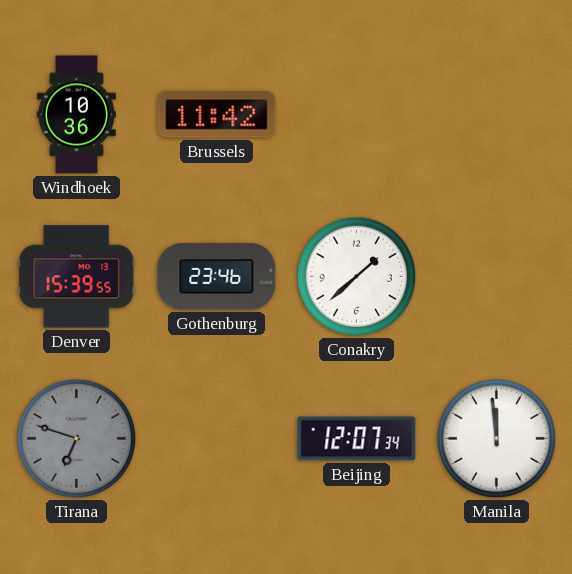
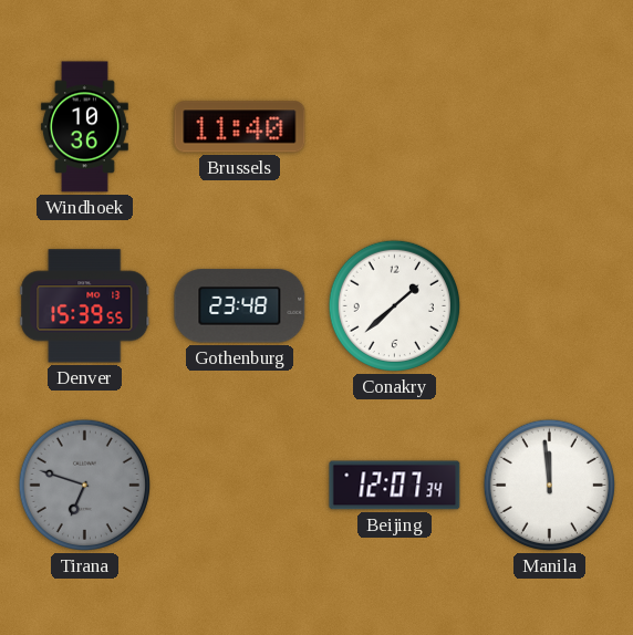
Brussels: 11:42 -> 11:40 (240, 127)
Gothenburg: 23:46 -> 23:48 (240, 306)
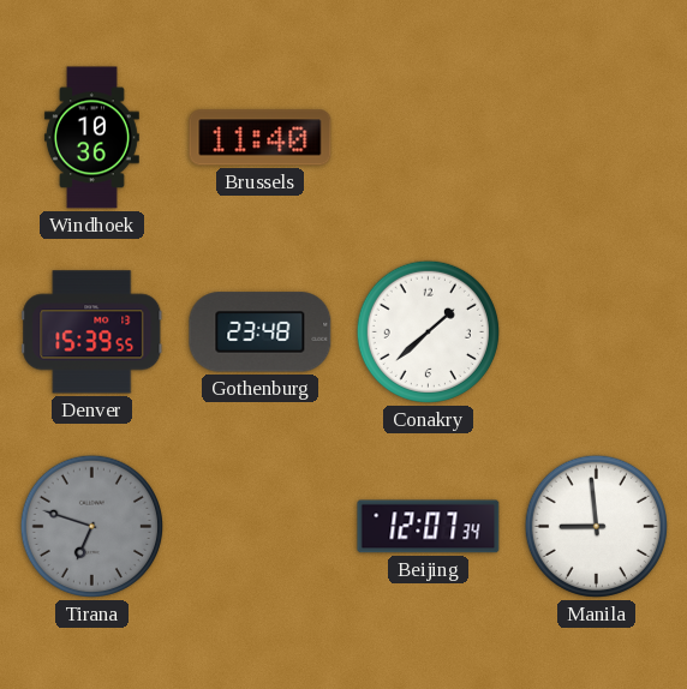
Manila: 11:59 -> 8:59 (596, 526)
